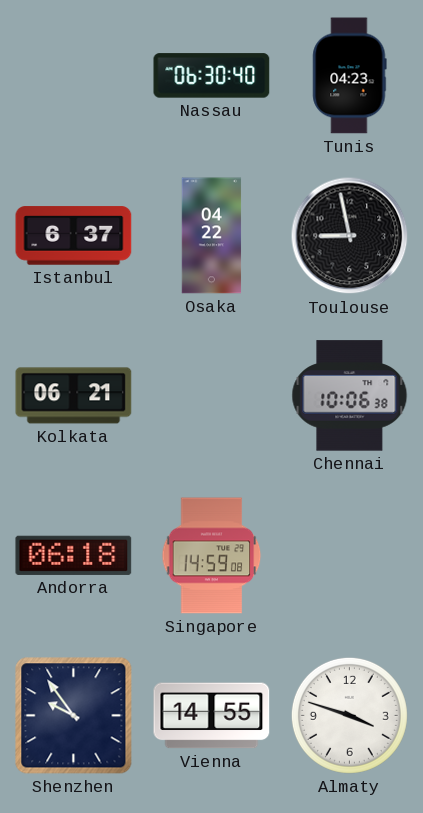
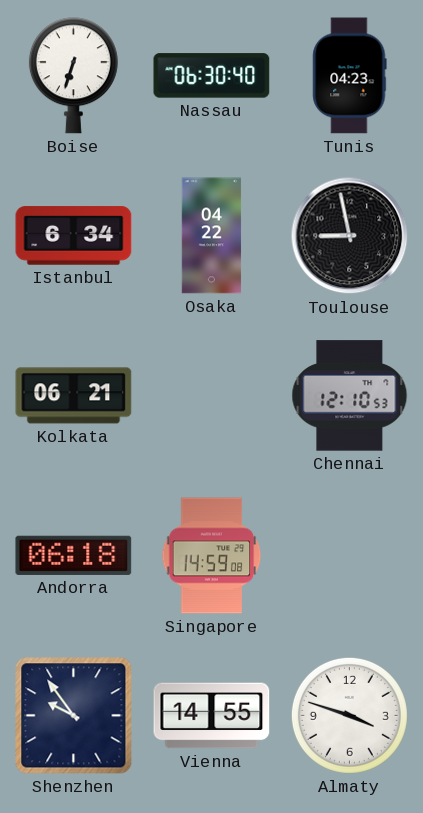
Boise: none -> 6:33 (73, 76)
Istanbul: 6:37 -> 6:34 (74, 236)
Chennai: 10:06 -> 12:10 (350, 396)
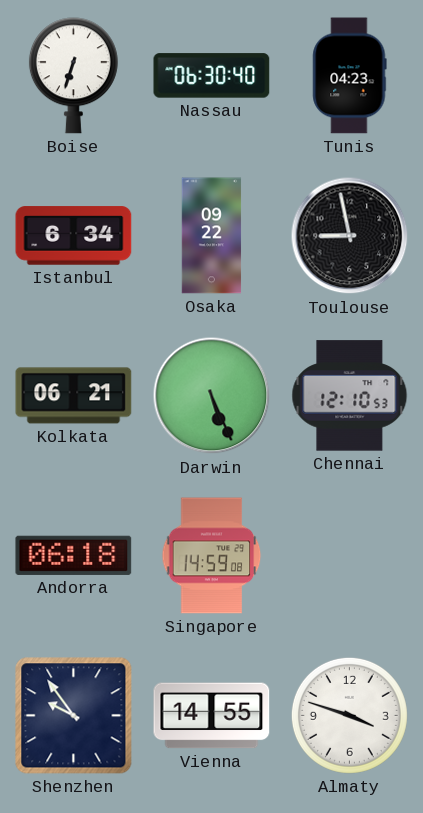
Osaka: 04:22 -> 09:22 (212, 236)
Darwin: none -> 5:26 (212, 396)
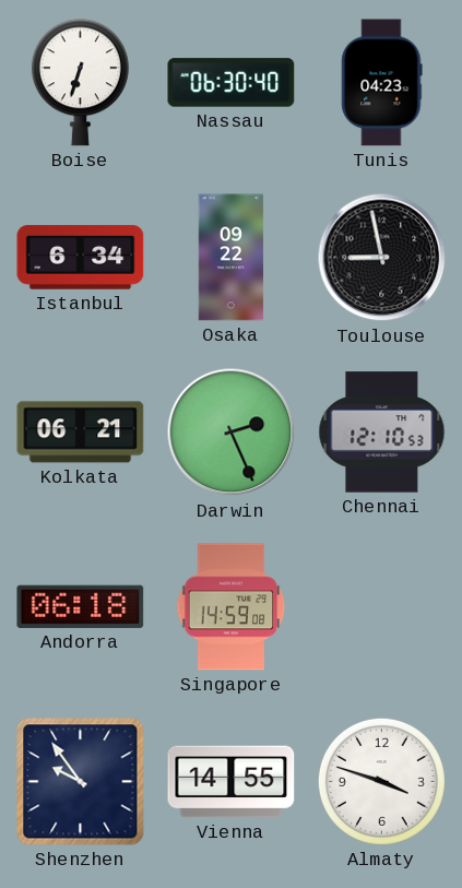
Darwin: 5:26 -> 2:26 (232, 433)
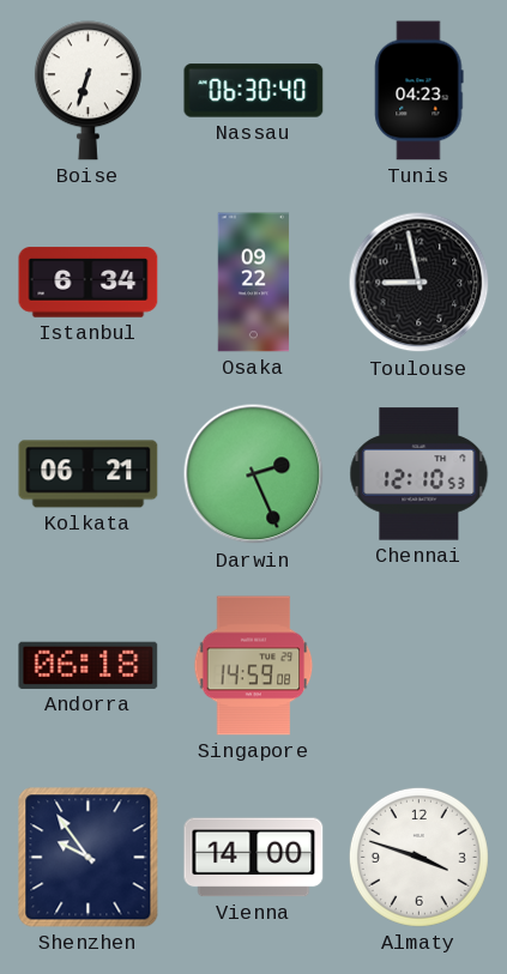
Vienna: 14:55 -> 14:00 (254, 858)
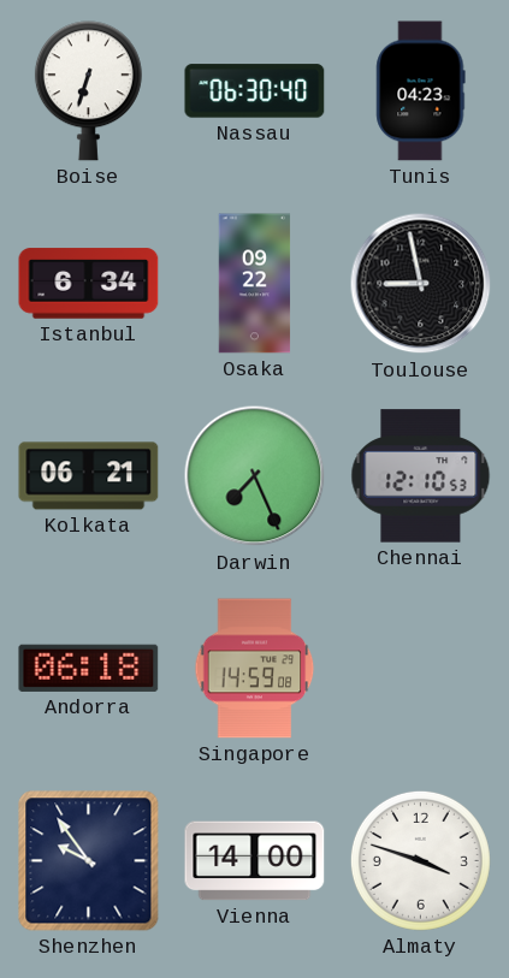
Darwin: 2:26 -> 7:26 (255, 476)
